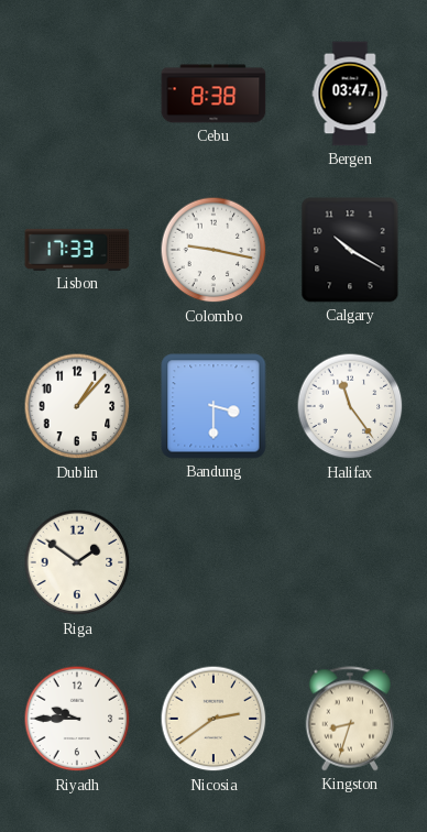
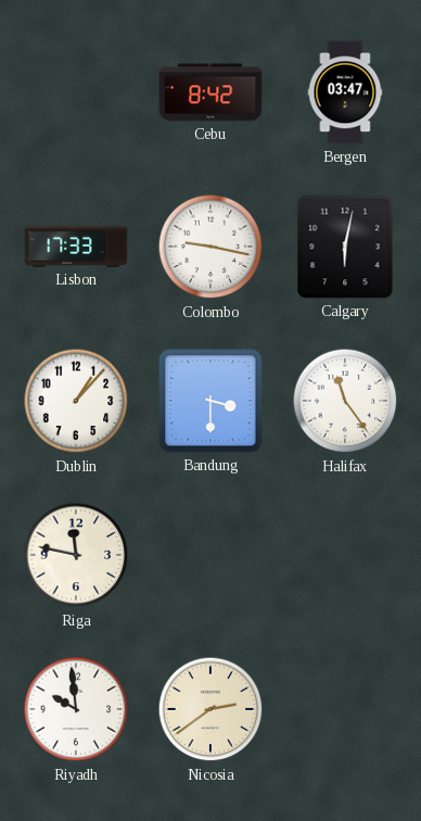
Cebu: 8:38 -> 8:42 (210, 92)
Calgary: 10:20 -> 6:02 (345, 247)
Riga: 1:51 -> 11:47 (76, 555)
Riyadh: 9:45 -> 9:59 (76, 709)
Kingston: 8:33 -> none (350, 719)
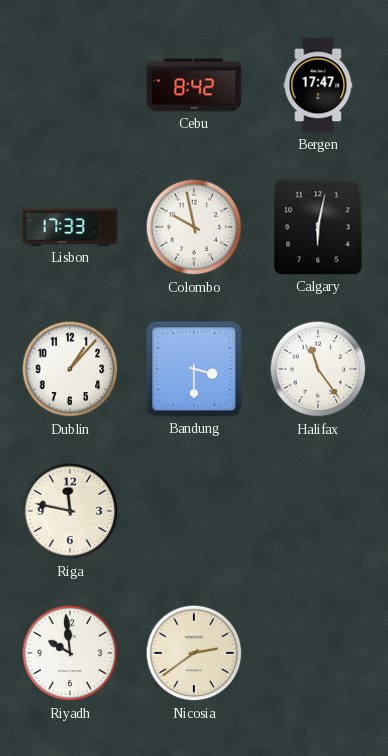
Bergen: 03:47 -> 17:47 (318, 85)
Colombo: 9:17 -> 9:58 (194, 227)
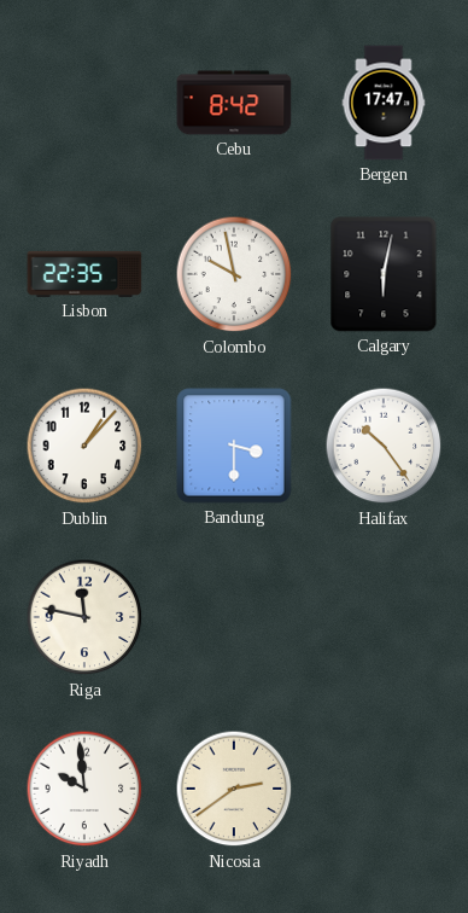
Lisbon: 17:33 -> 22:35 (84, 274)
Halifax: 11:24 -> 10:24 (384, 446)
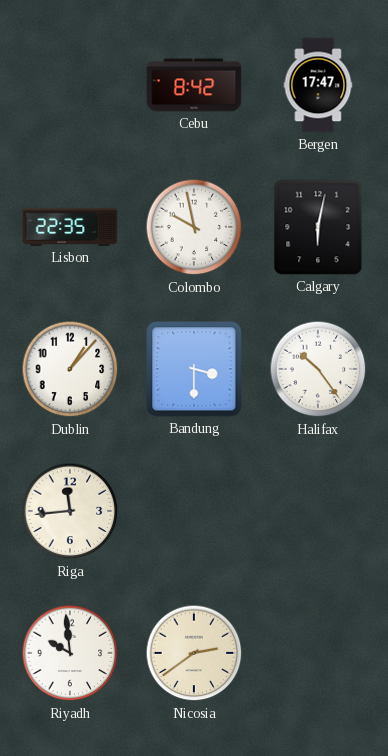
Riga: 11:47 -> 11:44 (70, 511)
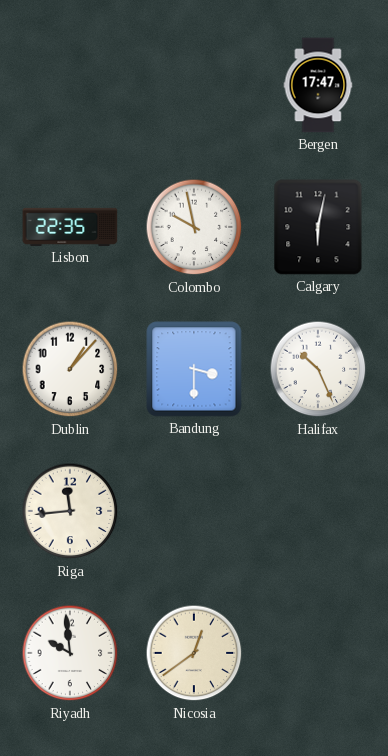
Cebu: 8:42 -> none (194, 85)
Halifax: 10:24 -> 10:26 (318, 369)
Nicosia: 2:39 -> 12:39 (194, 653)
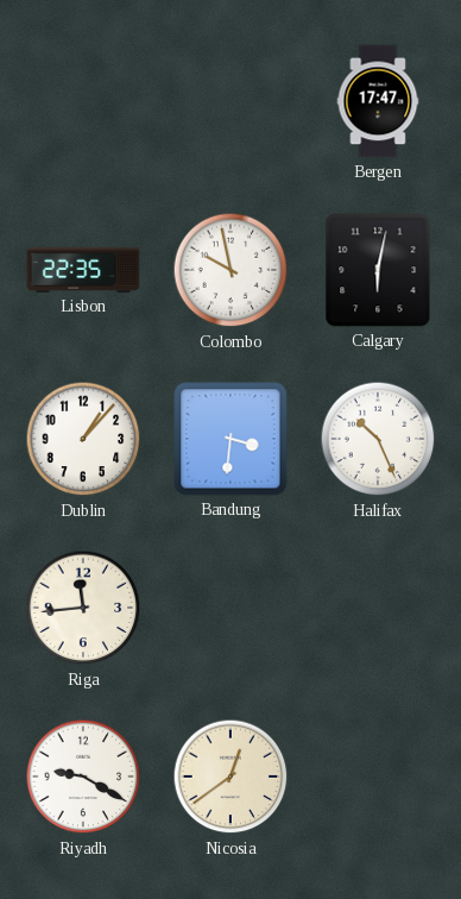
Bandung: 3:30 -> 3:31 (230, 439)
Riyadh: 9:59 -> 9:20 (83, 777)
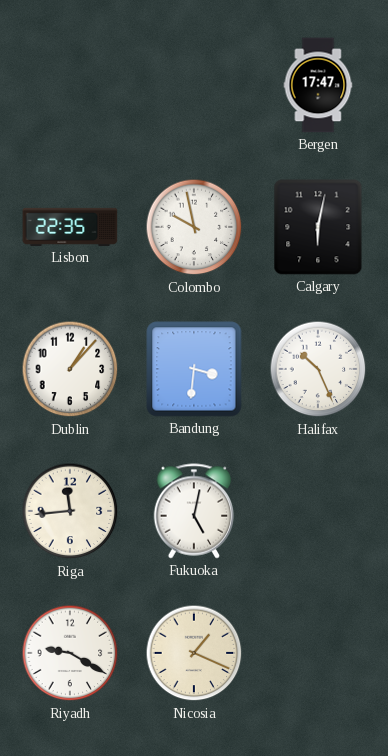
Fukuoka: none -> 5:02 (194, 511)
Nicosia: 12:39 -> 1:19 (194, 653)
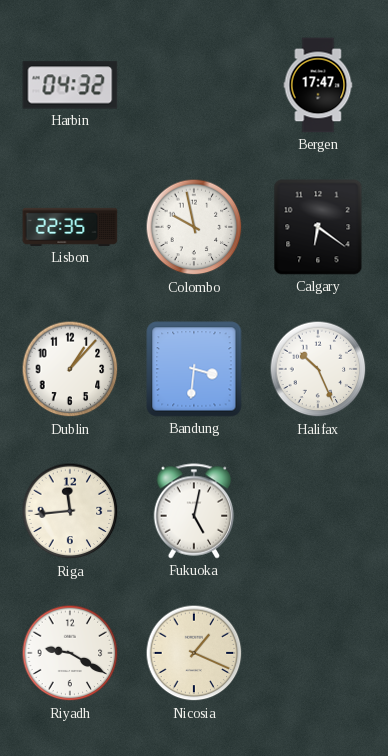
Harbin: none -> 04:32 (70, 85)
Calgary: 6:02 -> 6:21 (318, 227)
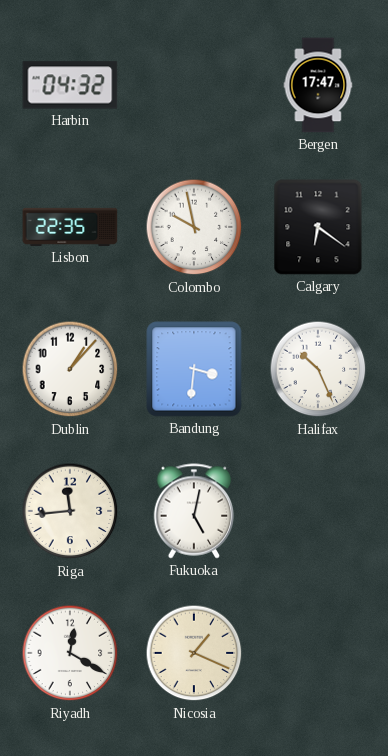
Riyadh: 9:20 -> 12:20 (70, 653)
